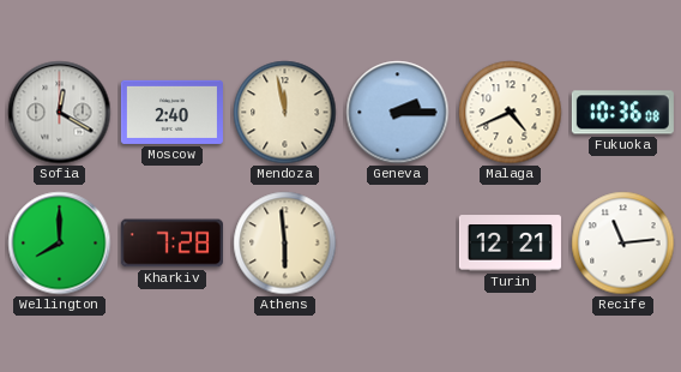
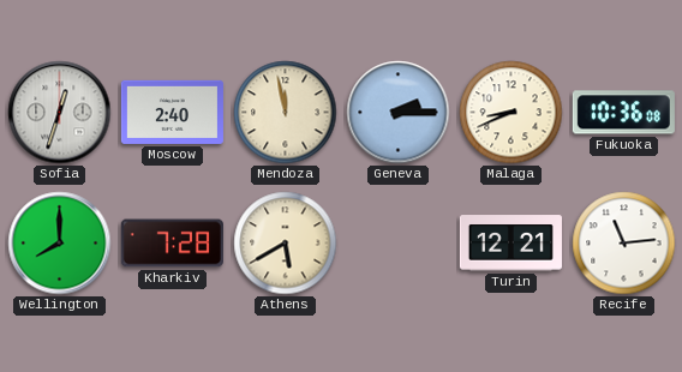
Sofia: 12:20 -> 12:33 (60, 113)
Malaga: 4:41 -> 8:41 (511, 113)
Athens: 5:59 -> 5:40 (286, 244)
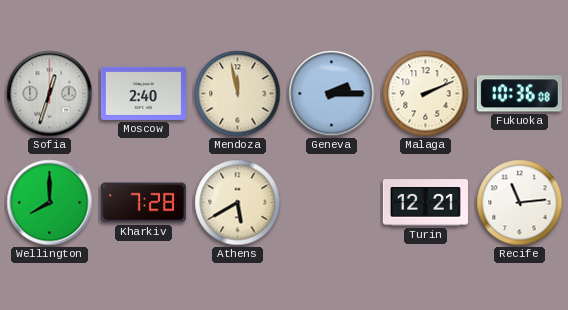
Malaga: 8:41 -> 2:11 (426, 94)
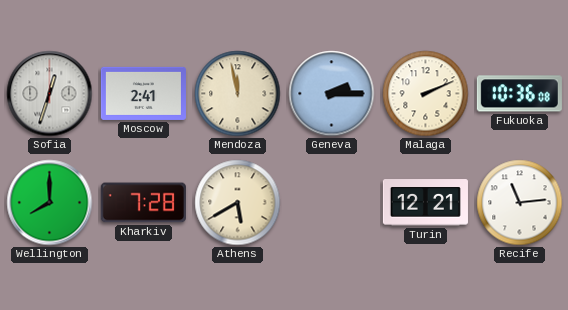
Moscow: 2:40 -> 2:41 (143, 93)
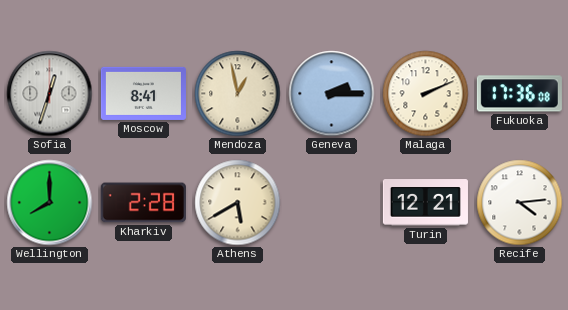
Moscow: 2:41 -> 8:41 (143, 93)
Mendoza: 11:58 -> 12:58 (238, 94)
Fukuoka: 10:36 -> 17:36 (519, 94)
Kharkiv: 7:28 -> 2:28 (143, 203)
Recife: 11:14 -> 4:14 (520, 203)
